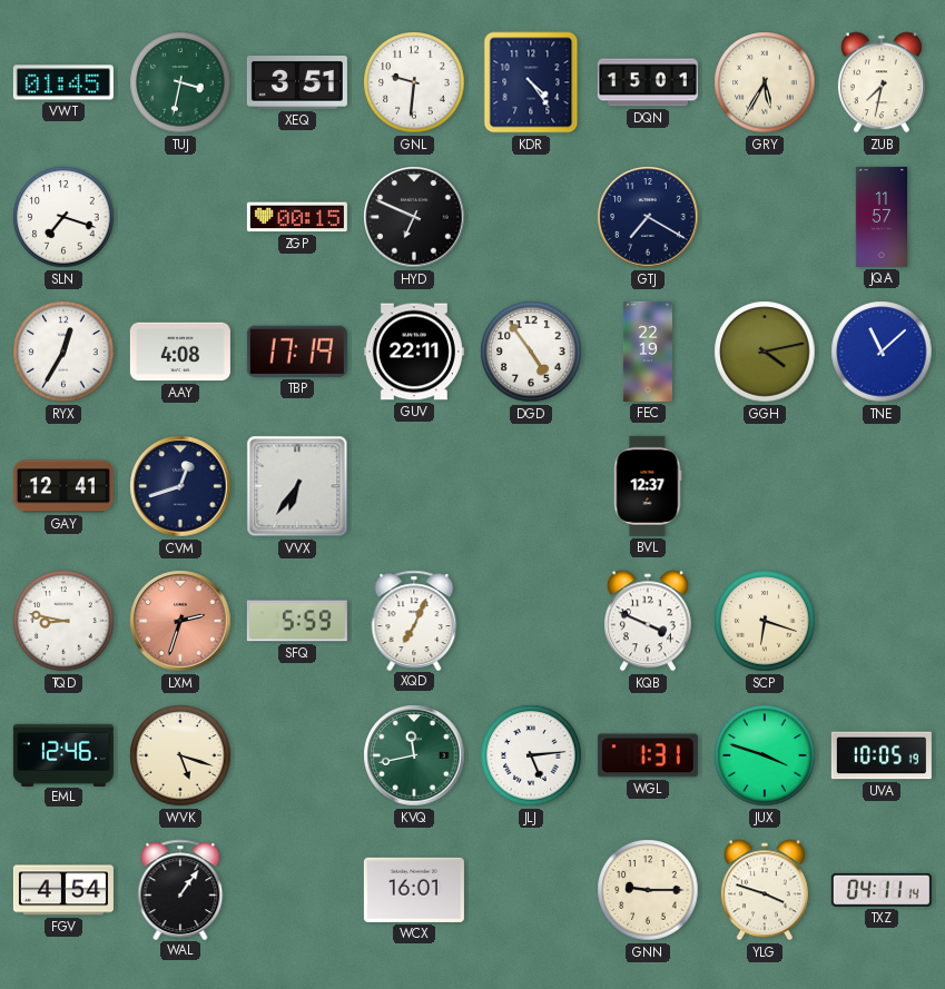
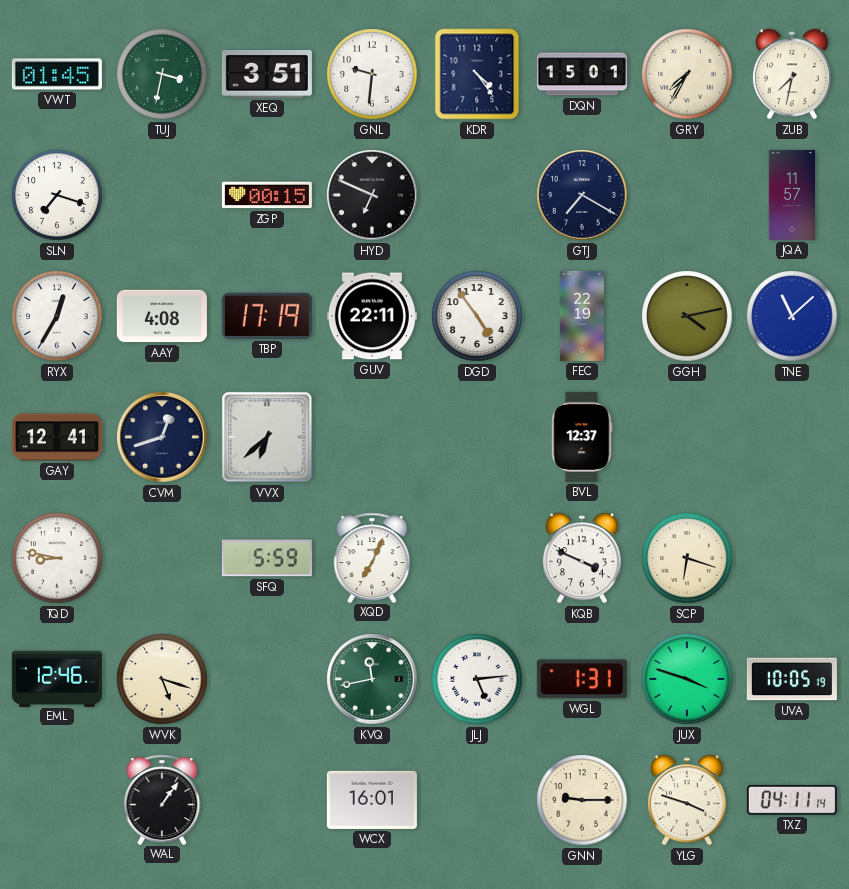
GRY: 5:35 -> 7:35 (687, 74)
VVX: 6:36 -> 6:38 (267, 437)
LXM: 2:33 -> none (180, 621)
FGV: 4:54 -> none (63, 890)
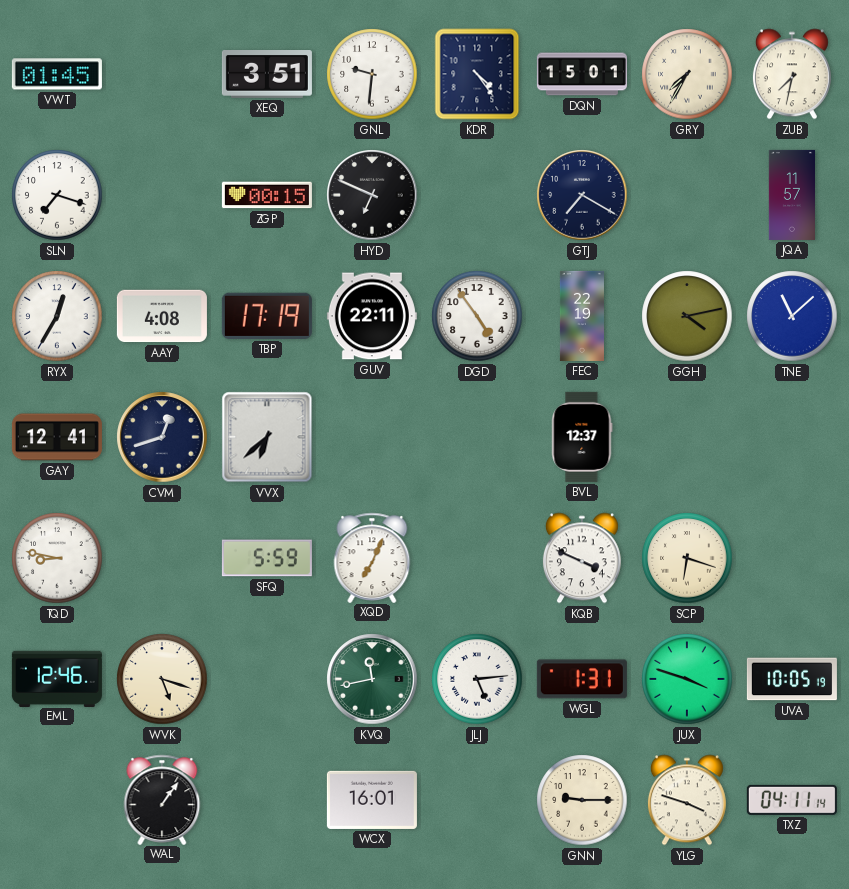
TUJ: 3:32 -> none (162, 74)
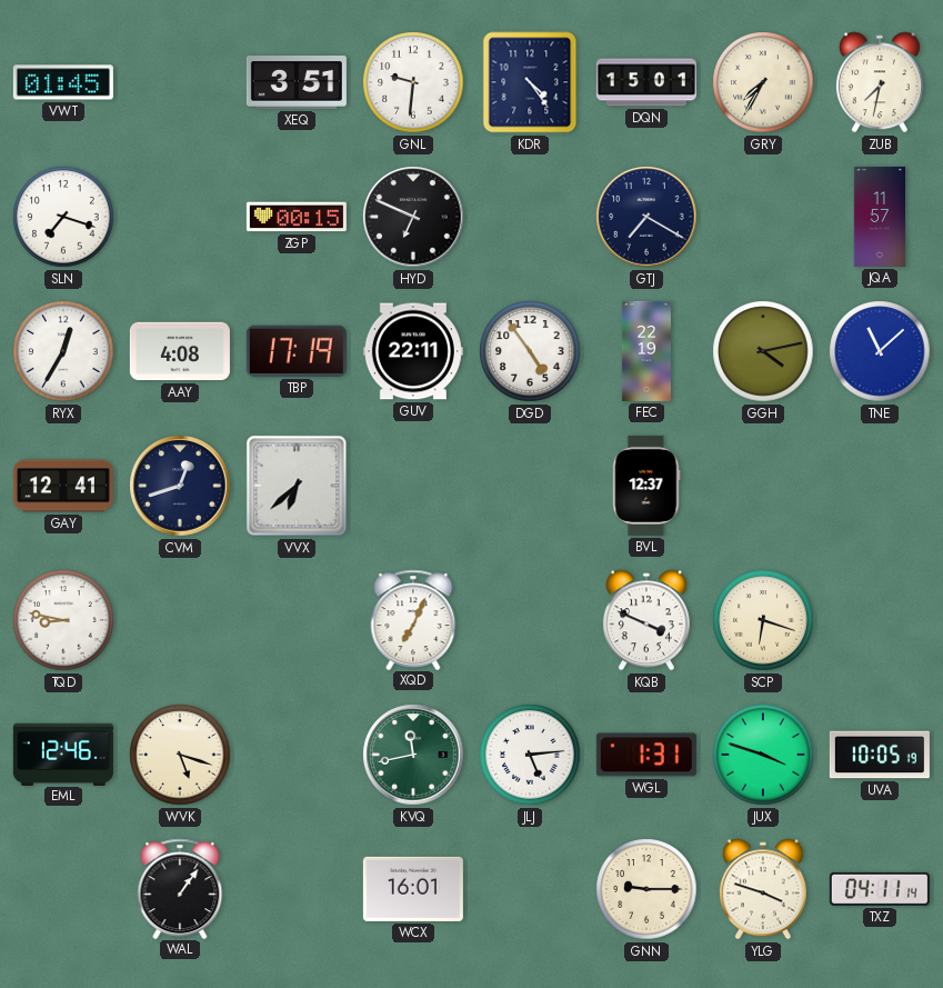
SFQ: 5:59 -> none (267, 558)
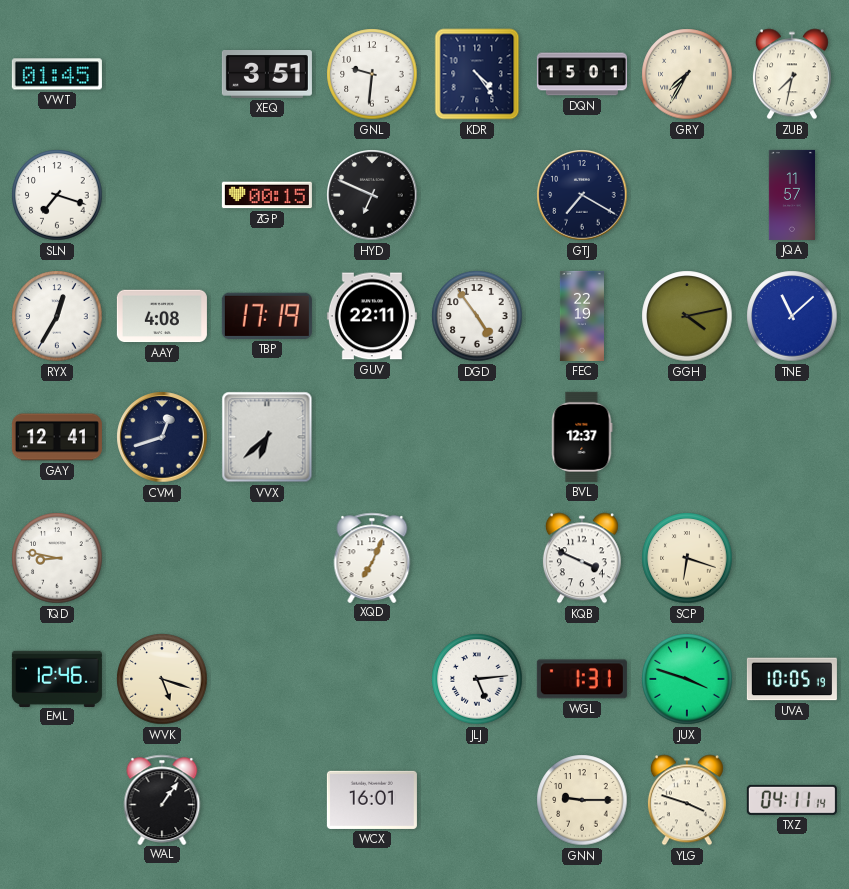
KVQ: 11:43 -> none (413, 755)
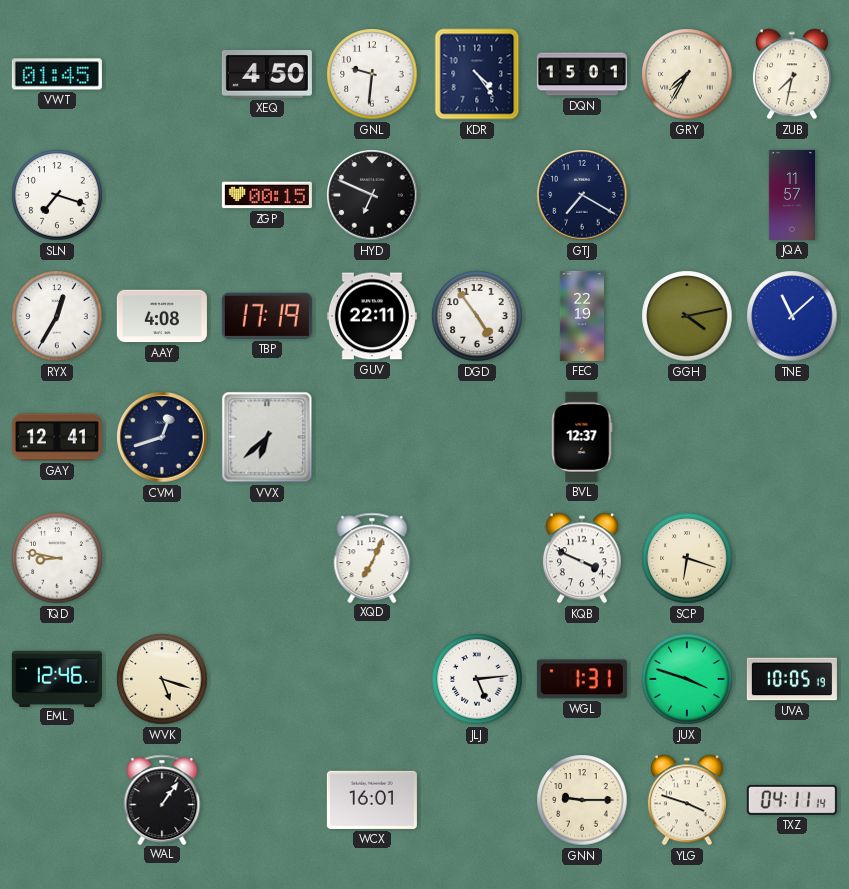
XEQ: 3:51 -> 4:50 (267, 75)
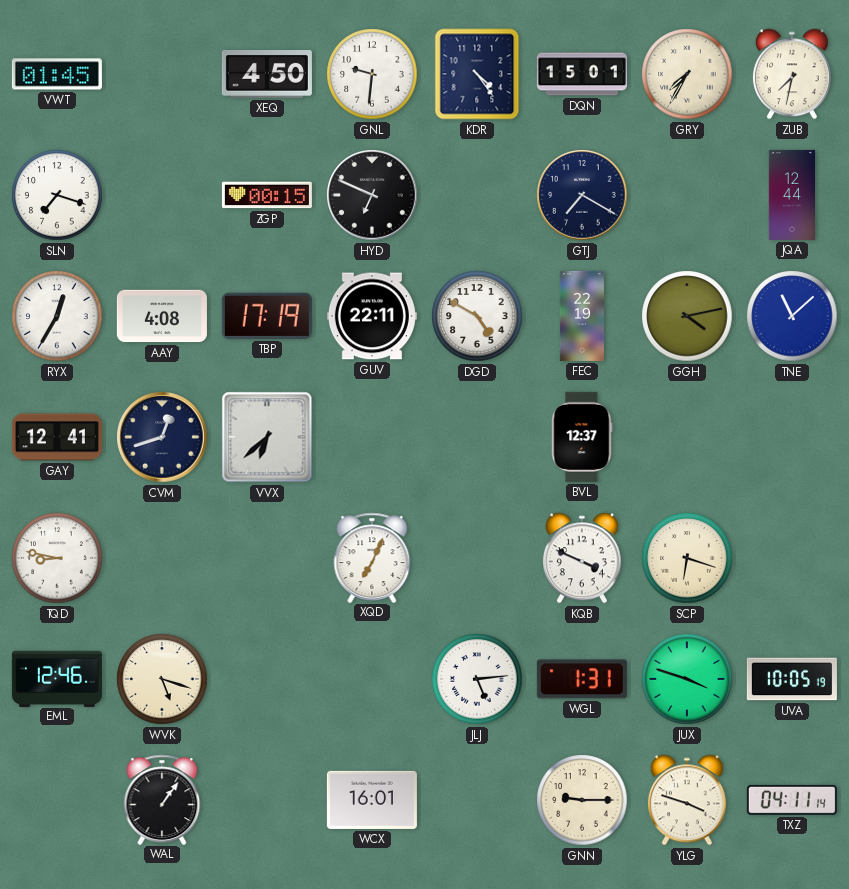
JQA: 11:57 -> 12:44 (791, 195)
DGD: 4:54 -> 4:50 (477, 316)
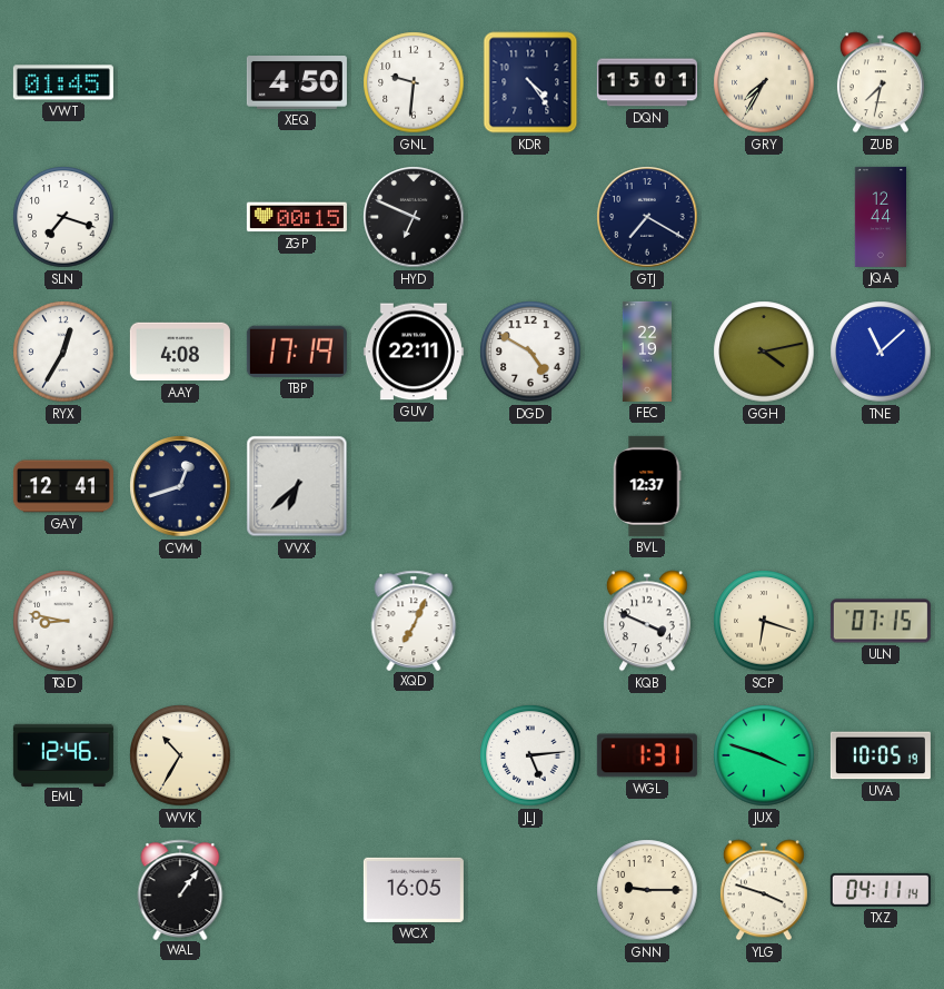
ULN: none -> 07:15 (881, 621)
WVK: 5:18 -> 10:35 (180, 755)
WCX: 16:01 -> 16:05 (414, 890)
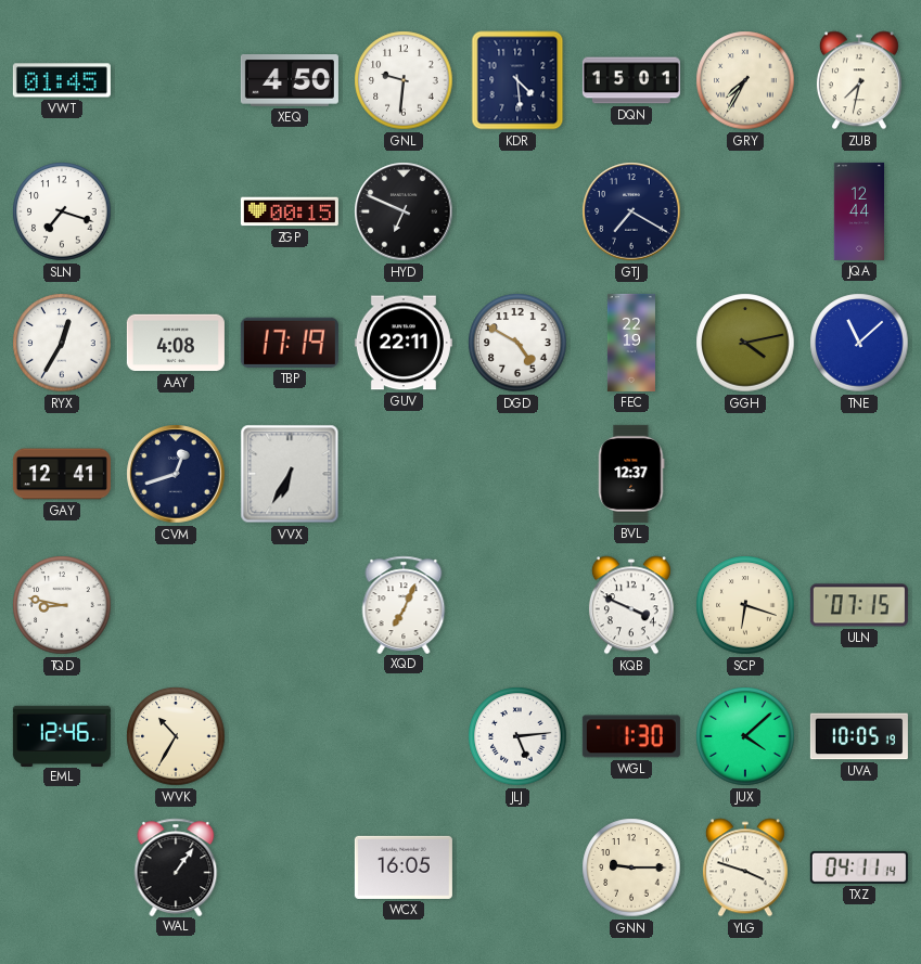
KDR: 4:24 -> 4:29 (517, 80)
VVX: 6:38 -> 6:35 (290, 474)
WGL: 1:31 -> 1:30 (631, 736)
JUX: 3:48 -> 4:08 (745, 736)
